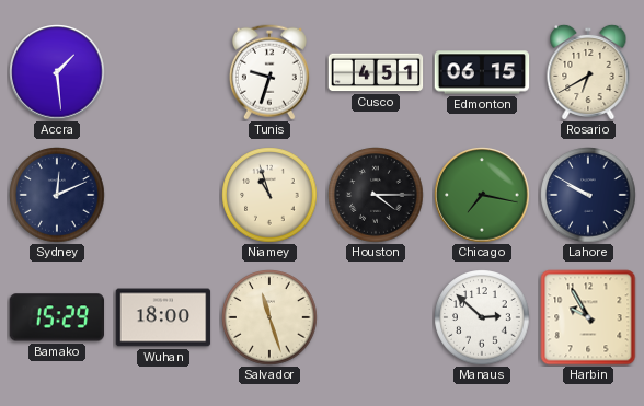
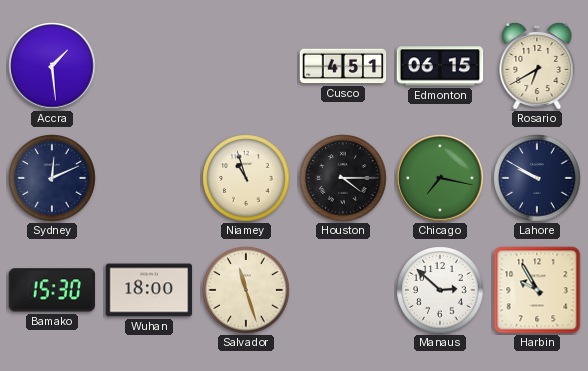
Tunis: 9:33 -> none (269, 72)
Bamako: 15:29 -> 15:30 (52, 290)
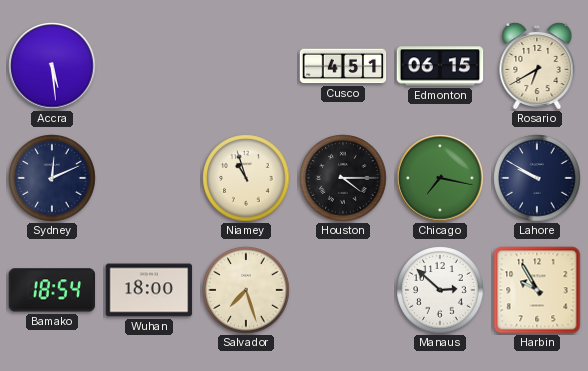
Accra: 1:29 -> 5:29 (52, 66)
Bamako: 15:30 -> 18:54 (52, 290)
Salvador: 11:27 -> 7:27 (246, 290)
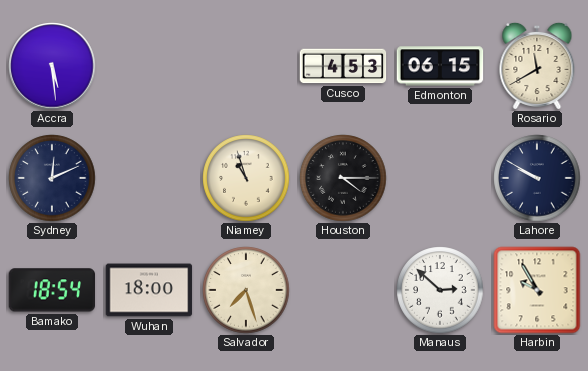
Cusco: 4:51 -> 4:53 (343, 66)
Rosario: 6:40 -> 11:40 (537, 65)
Chicago: 7:17 -> none (440, 178)
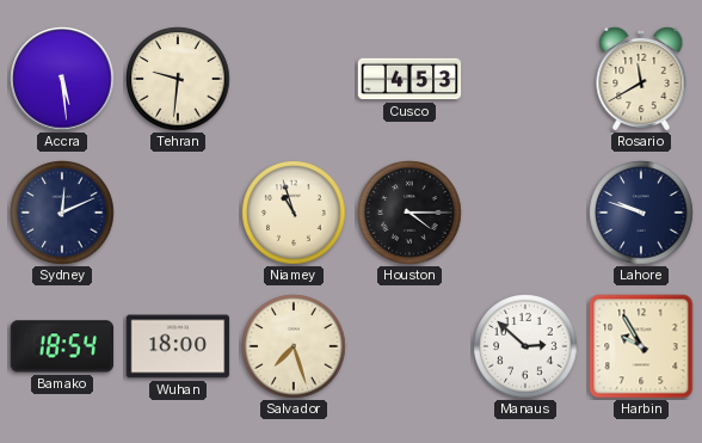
Tehran: none -> 9:31 (178, 79)
Edmonton: 06:15 -> none (440, 66)
Lahore: 9:50 -> 9:48 (641, 213)
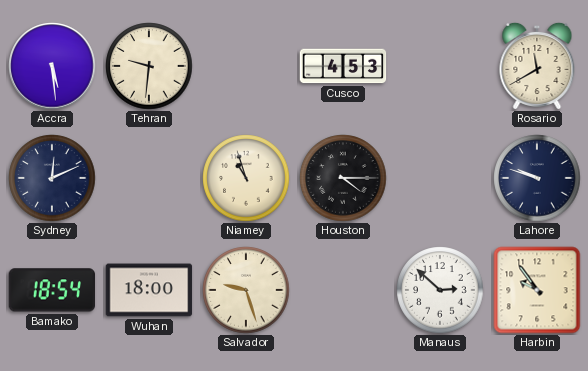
Salvador: 7:27 -> 9:27 (246, 290)
Harbin: 9:55 -> 9:54 (537, 290)
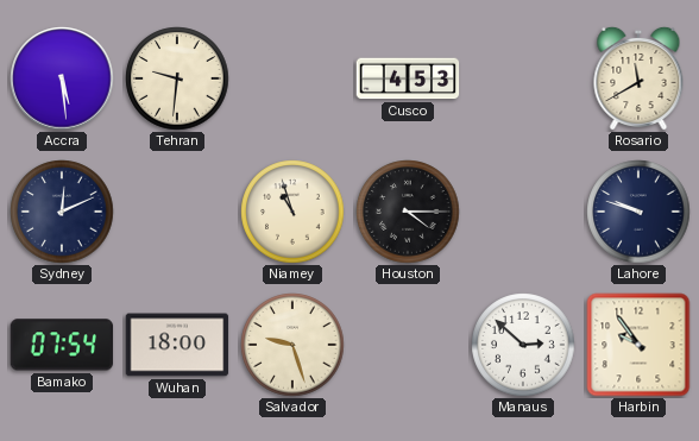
Bamako: 18:54 -> 07:54 (62, 345)
